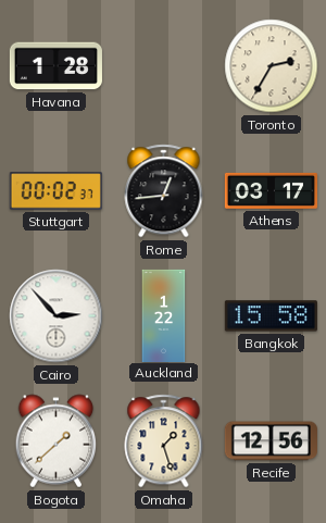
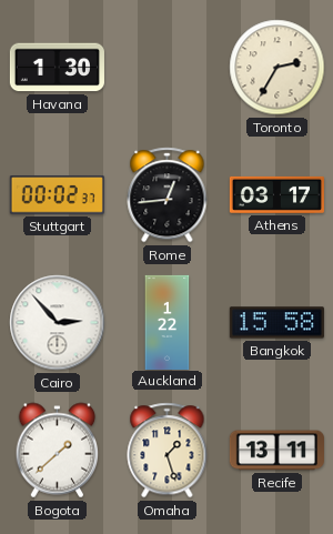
Havana: 1:28 -> 1:30 (57, 68)
Recife: 12:56 -> 13:11 (276, 451)
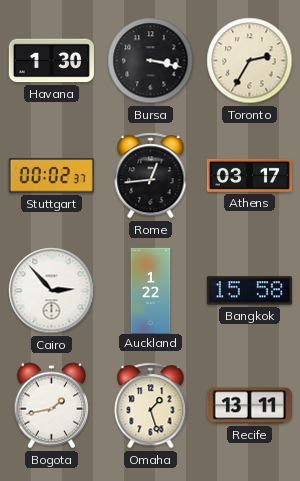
Bursa: none -> 3:17 (151, 61)
Bogota: 1:38 -> 1:43 (52, 406)
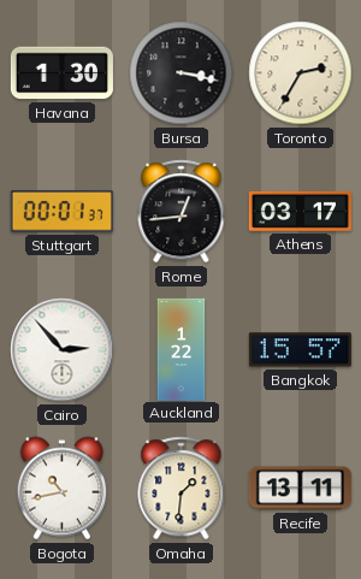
Stuttgart: 00:02 -> 00:01 (61, 212)
Bangkok: 15:58 -> 15:57 (300, 350)
Bogota: 1:43 -> 10:43 (63, 489)
Omaha: 1:27 -> 1:31 (182, 489)
